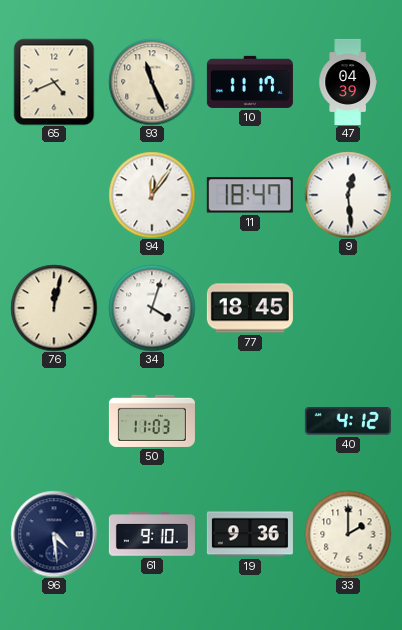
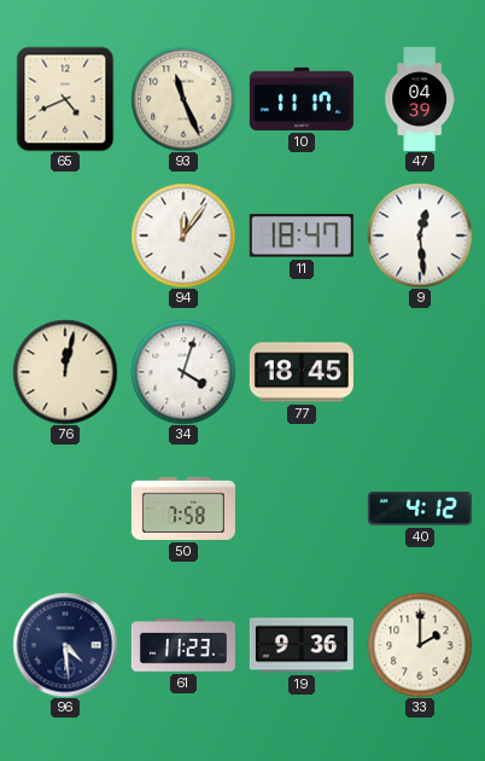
50: 11:03 -> 7:58 (183, 509)
61: 9:10 -> 11:23 (183, 645)
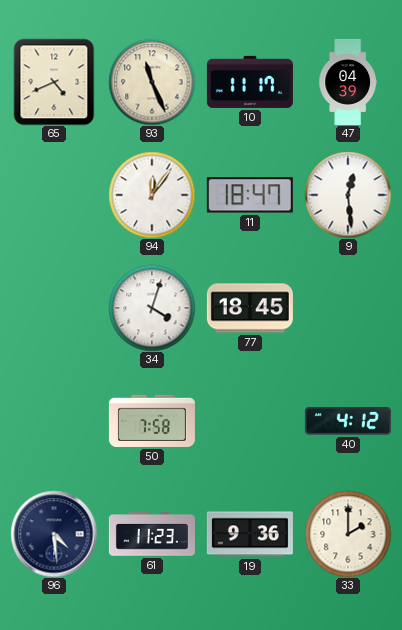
76: 12:02 -> none (65, 372)
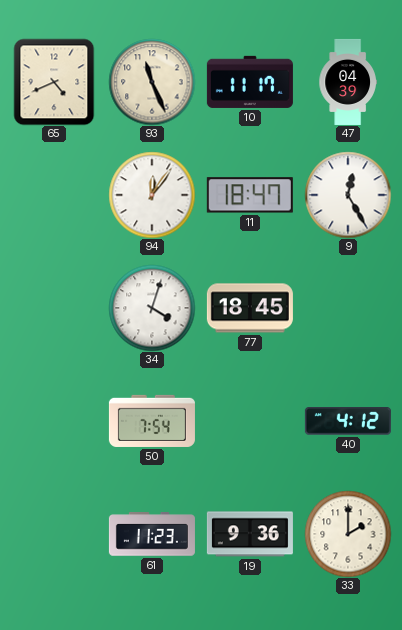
9: 12:29 -> 12:25 (348, 195)
50: 7:58 -> 7:54 (152, 421)
96: 4:29 -> none (54, 534)
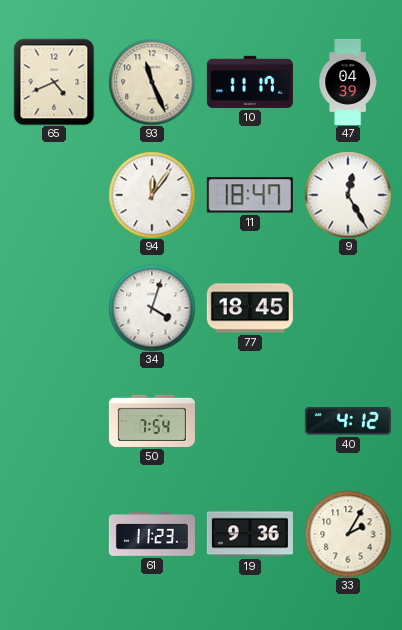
33: 2:00 -> 2:05 (348, 534)
